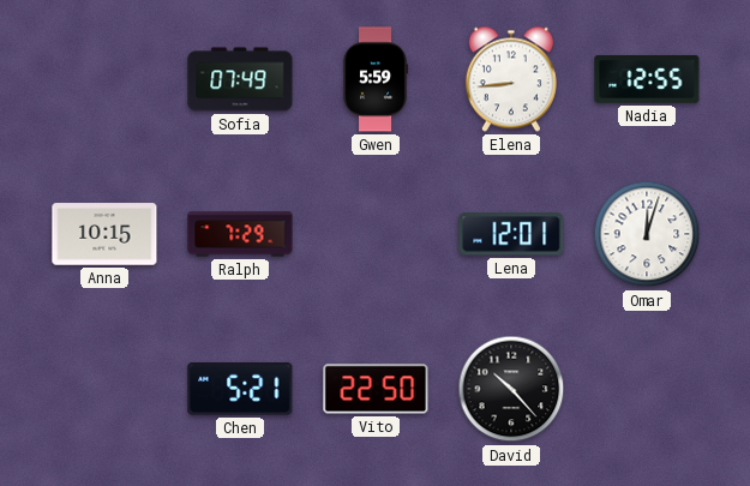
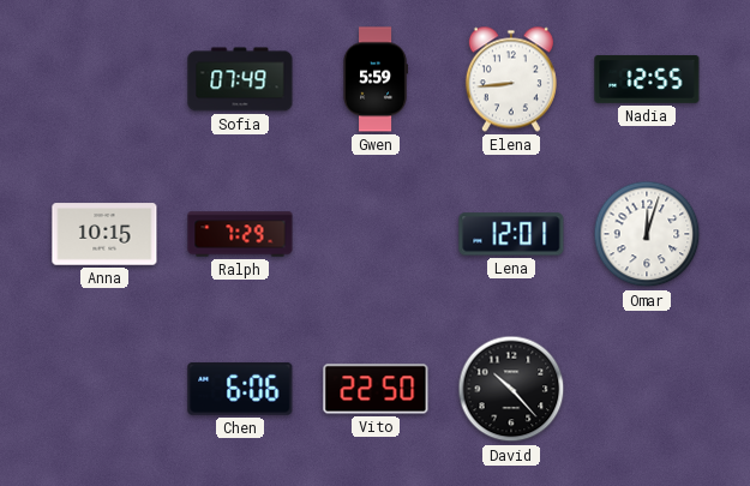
Chen: 5:21 -> 6:06 (240, 389)
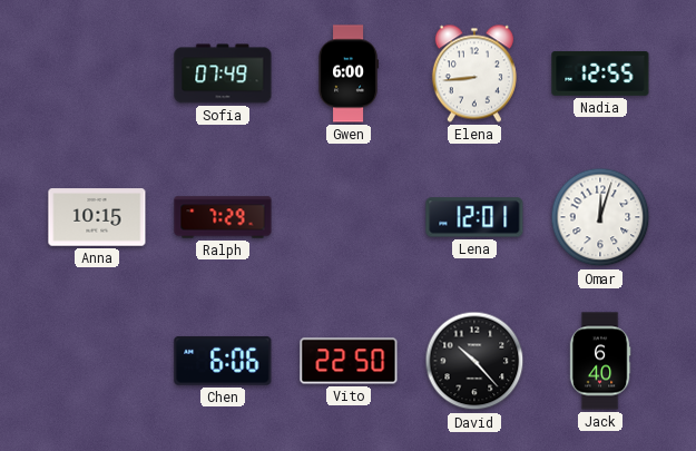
Gwen: 5:59 -> 6:00 (349, 73)
Jack: none -> 6:40 (600, 361)
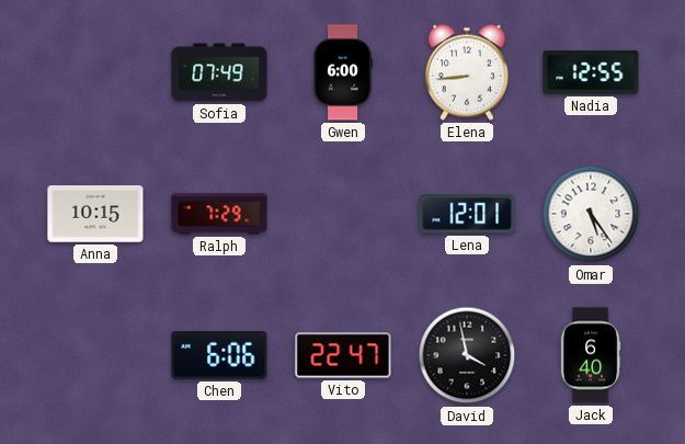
Omar: 12:03 -> 5:24 (591, 214)
Vito: 22:50 -> 22:47 (343, 355)
David: 10:23 -> 3:58 (467, 355)
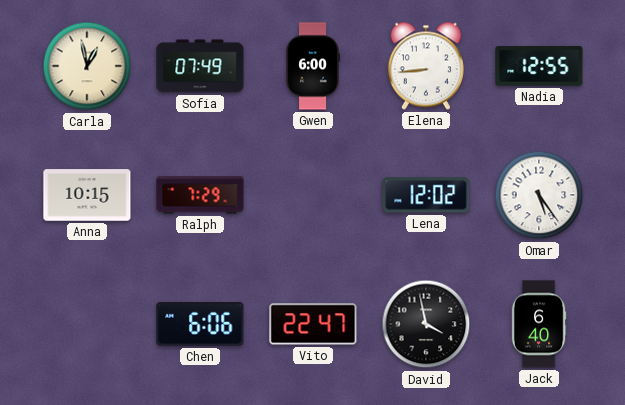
Carla: none -> 12:58 (87, 66)
Lena: 12:01 -> 12:02 (426, 195)
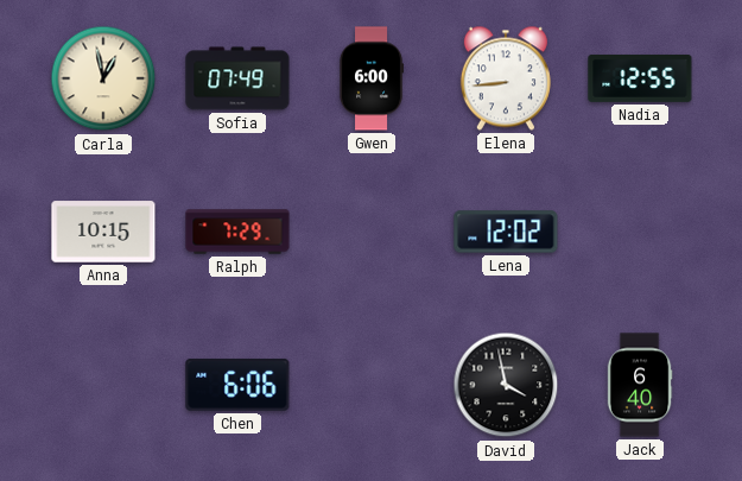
Omar: 5:24 -> none (539, 195)
Vito: 22:47 -> none (313, 324)
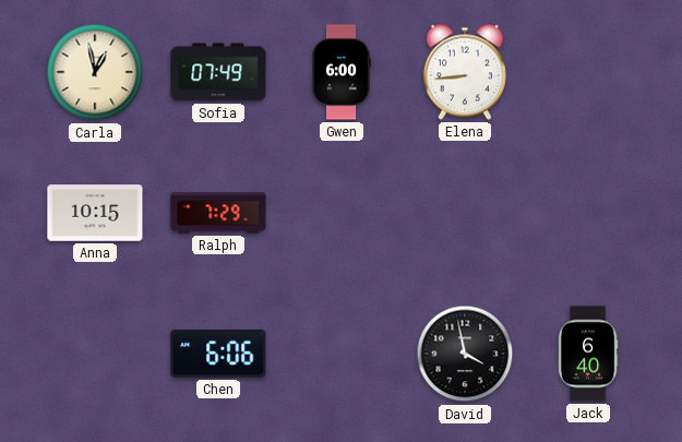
Nadia: 12:55 -> none (640, 78)
Lena: 12:02 -> none (506, 232)
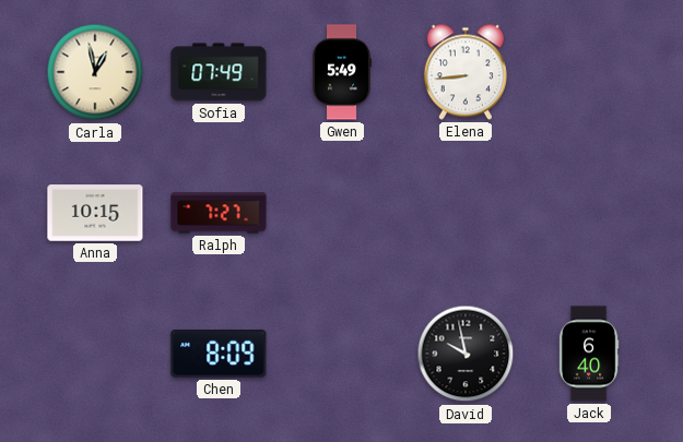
Gwen: 6:00 -> 5:49 (342, 72)
Ralph: 7:29 -> 7:27 (219, 213)
Chen: 6:06 -> 8:09 (219, 354)
David: 3:58 -> 9:58 (466, 354)
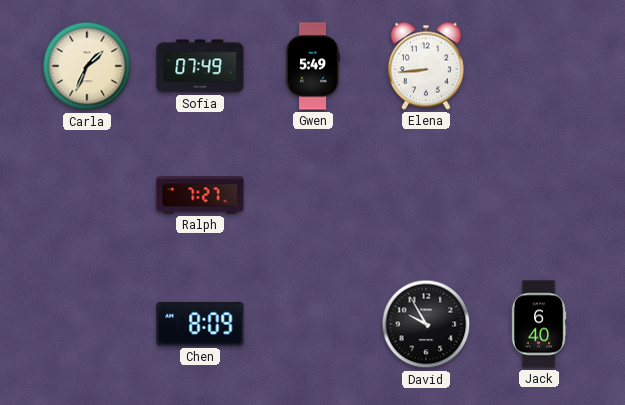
Carla: 12:58 -> 1:34 (87, 66)
Anna: 10:15 -> none (95, 213)
David: 9:58 -> 9:55 (426, 324)
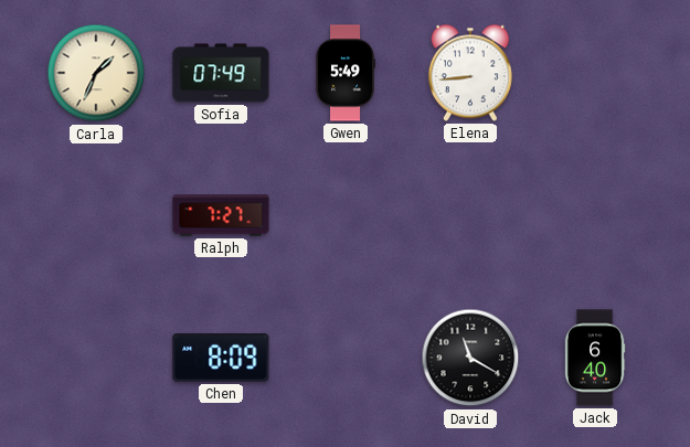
David: 9:55 -> 11:20 (470, 358)
